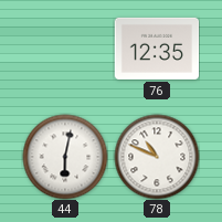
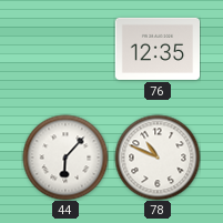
44: 6:02 -> 6:07 (65, 158)
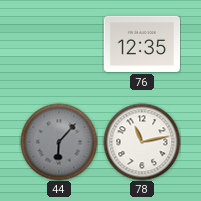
44 dial: white -> grey (59, 142)
78: 10:49 -> 11:13 (142, 142)
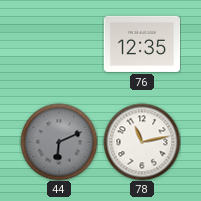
44: 6:07 -> 6:11 (59, 142)
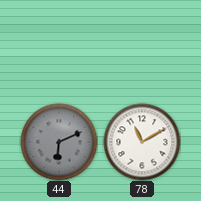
76: 12:35 -> none (142, 44)
78: 11:13 -> 11:10 (142, 142)
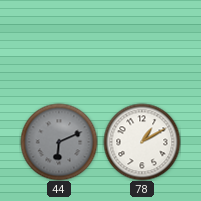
78: 11:10 -> 1:10 (142, 142)
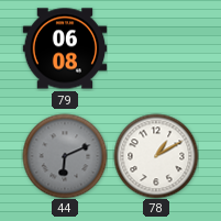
79: none -> 06:08 (65, 48)
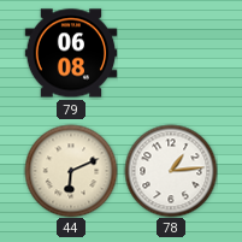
44 dial: grey -> cream (71, 171)
78: 1:10 -> 1:14 (171, 171)
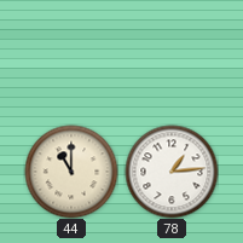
79: 06:08 -> none (71, 53)
44: 6:11 -> 11:00 (71, 172)
